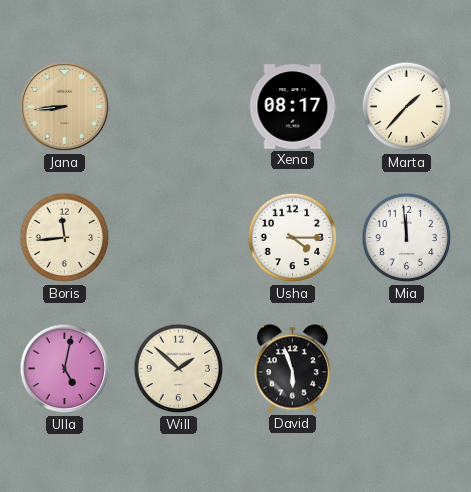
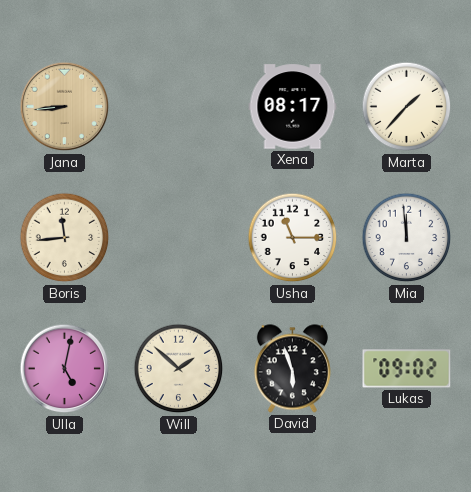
Usha: 4:15 -> 11:15 (293, 238)
Lukas: none -> 09:02 (407, 369)
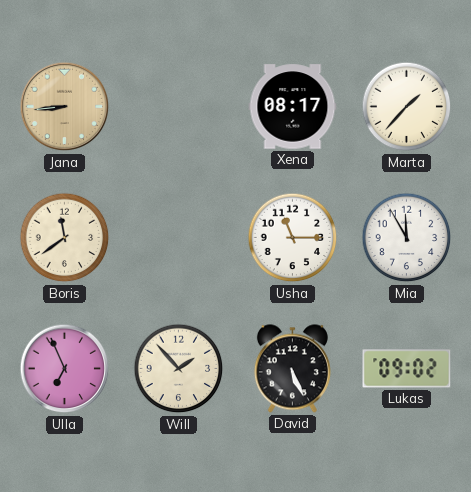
Boris: 11:44 -> 11:39 (65, 238)
Mia: 11:59 -> 11:55 (407, 238)
Ulla: 5:02 -> 6:56 (65, 369)
Will: 1:52 -> 1:53 (179, 369)
David: 5:57 -> 5:26 (292, 369)
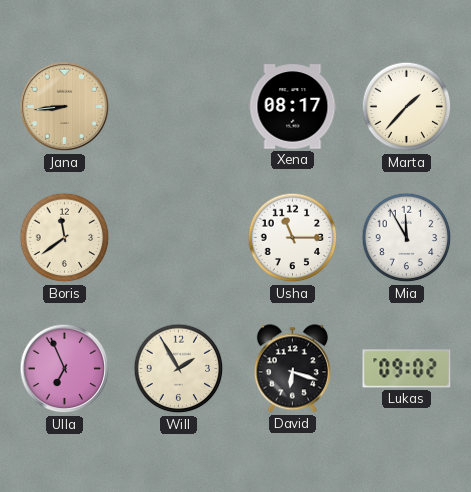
Will: 1:53 -> 1:55 (179, 369)
David: 5:26 -> 6:18 (292, 369)
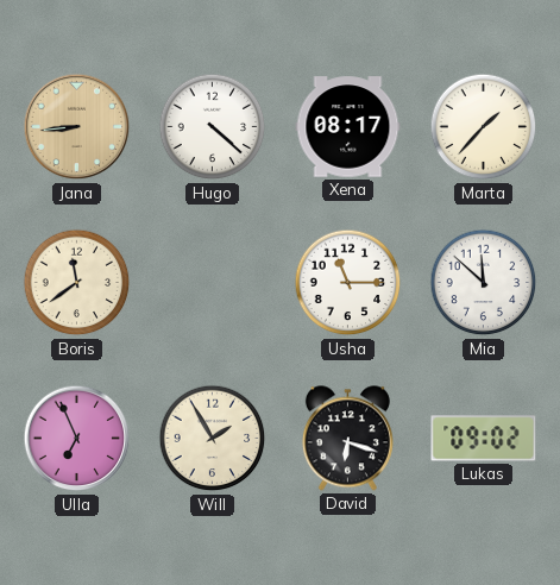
Hugo: none -> 4:22 (213, 127)
Mia: 11:55 -> 11:52 (484, 283)
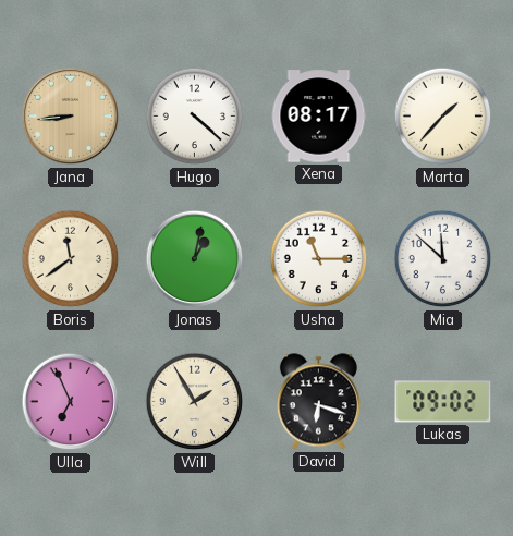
Jonas: none -> 1:02 (195, 259)
